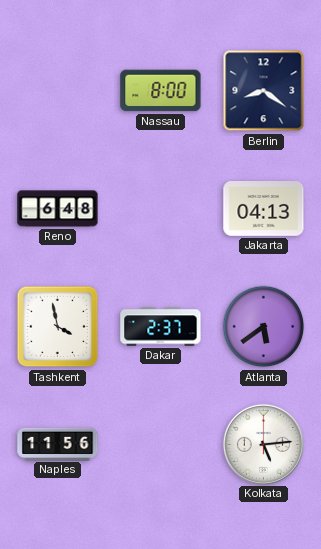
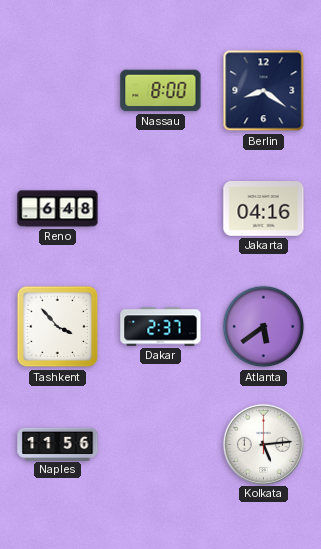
Jakarta: 04:13 -> 04:16 (264, 209)
Tashkent: 3:58 -> 3:53 (58, 327)
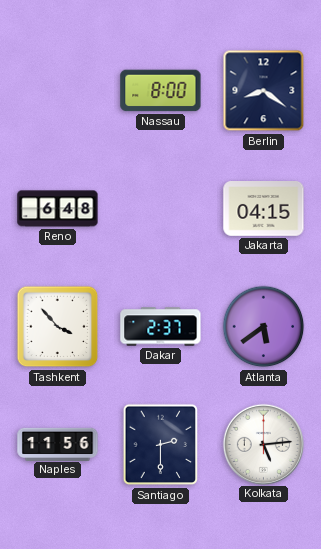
Jakarta: 04:16 -> 04:15 (264, 209)
Santiago: none -> 2:30 (161, 445)
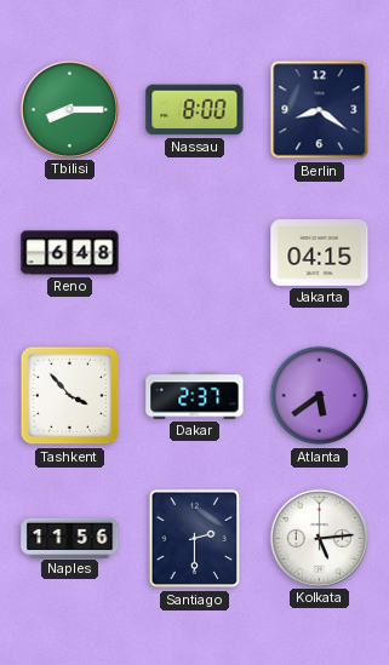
Tbilisi: none -> 8:15 (69, 109)
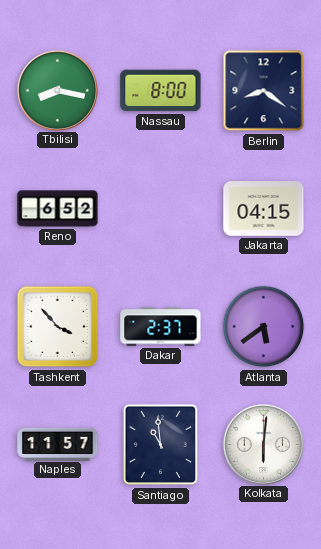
Tbilisi: 8:15 -> 8:17 (57, 90)
Reno: 6:48 -> 6:52 (58, 209)
Naples: 11:56 -> 11:57 (58, 444)
Santiago: 2:30 -> 10:59 (161, 445)
Kolkata: 5:14 -> 6:01 (263, 444)
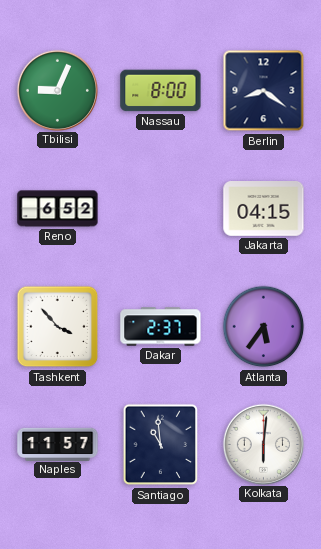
Tbilisi: 8:17 -> 9:04 (57, 90)
Atlanta: 5:39 -> 5:36 (264, 327)
